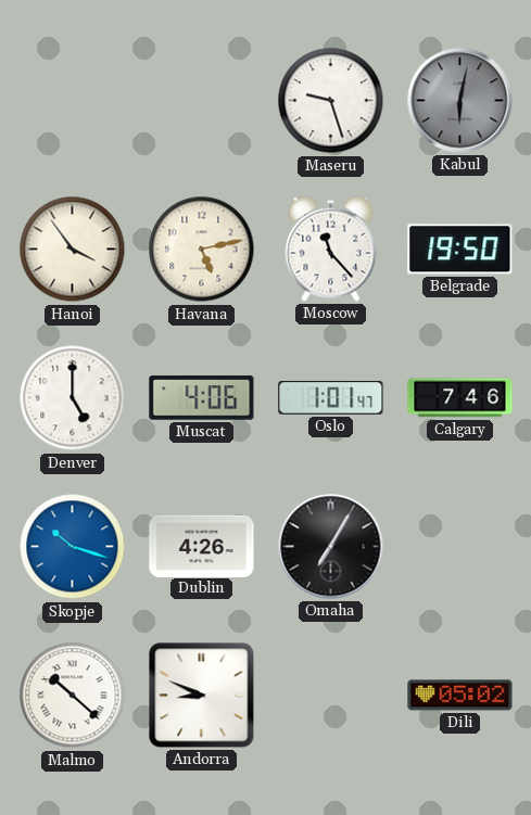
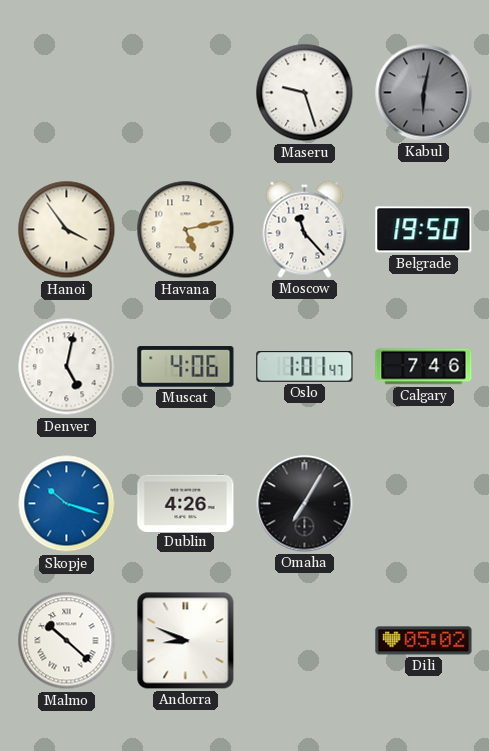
Denver: 5:00 -> 5:02 (67, 367)
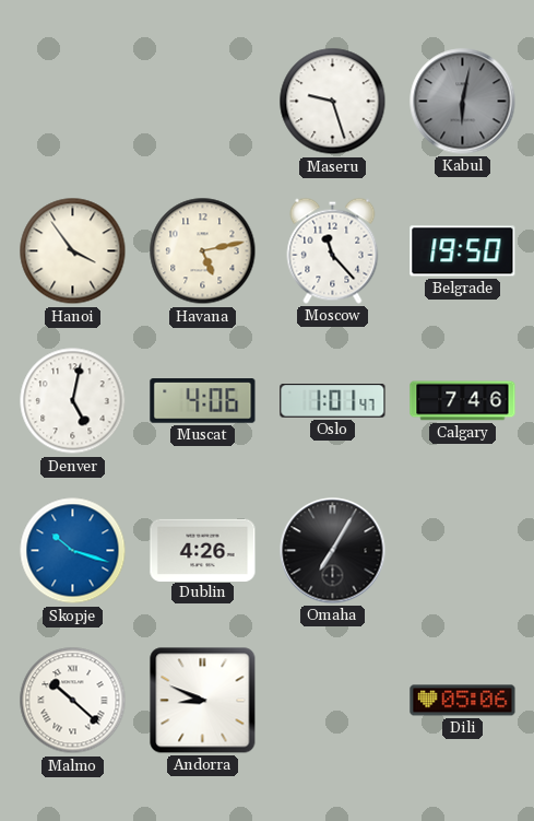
Dili: 05:02 -> 05:06 (463, 701)
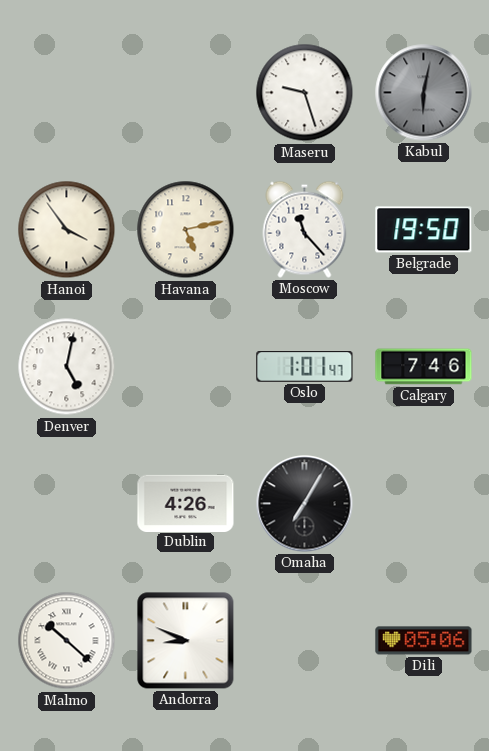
Muscat: 4:06 -> none (203, 401)
Skopje: 10:18 -> none (73, 551)
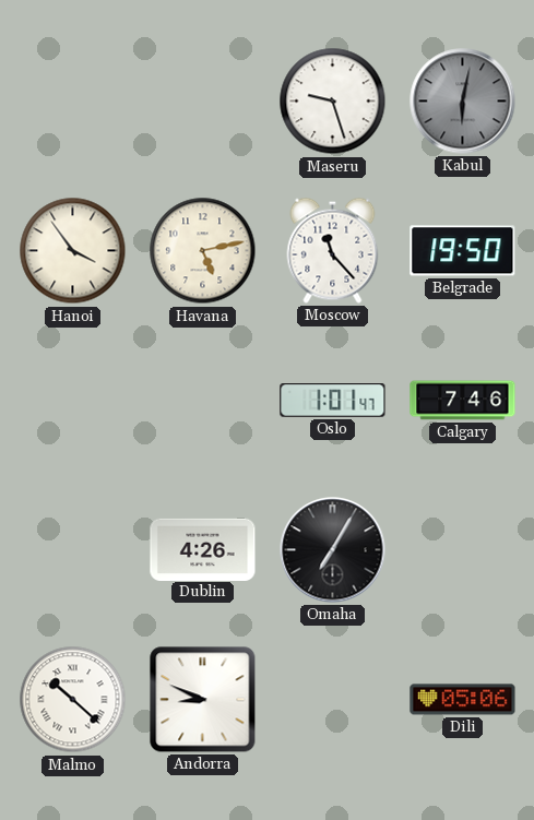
Denver: 5:02 -> none (67, 367)
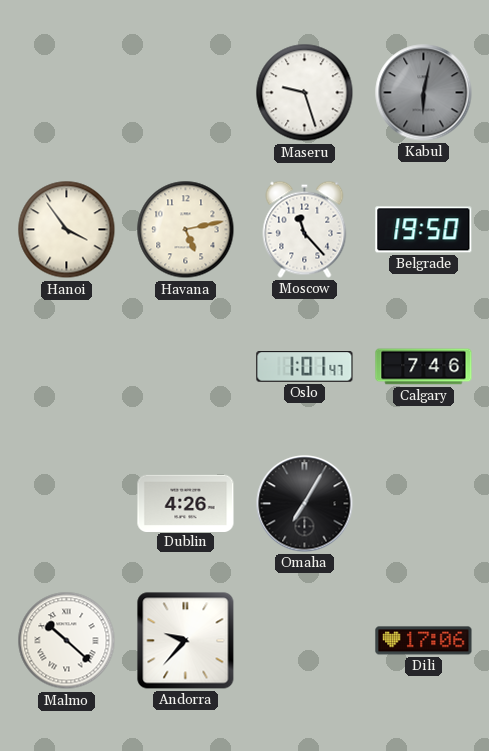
Andorra: 8:49 -> 9:37 (186, 641)
Dili: 05:06 -> 17:06 (424, 641)
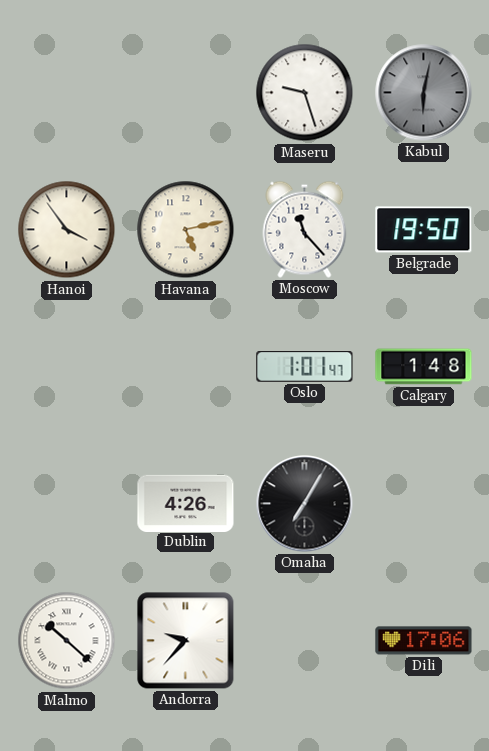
Calgary: 7:46 -> 1:48 (424, 367)
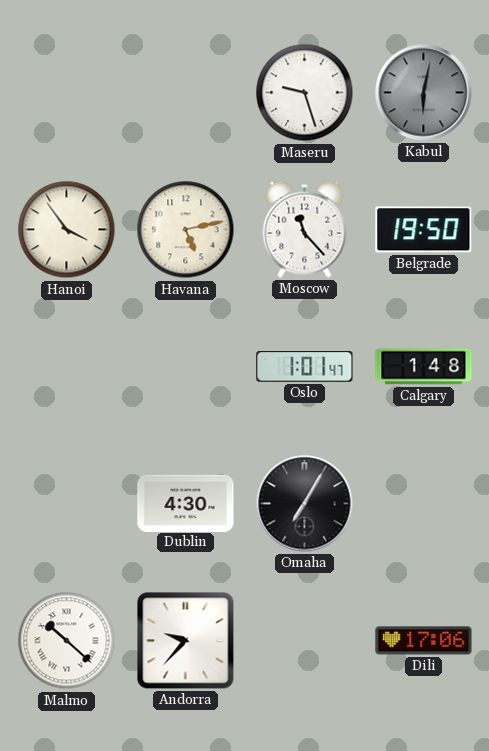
Dublin: 4:26 -> 4:30 (186, 503)
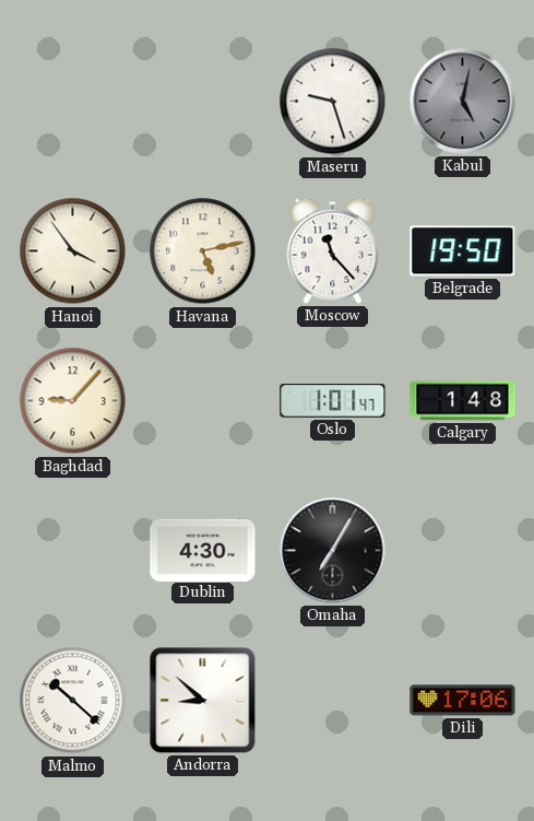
Kabul: 6:02 -> 5:02 (463, 102)
Baghdad: none -> 9:07 (73, 401)
Andorra: 9:37 -> 8:52 (203, 701)
